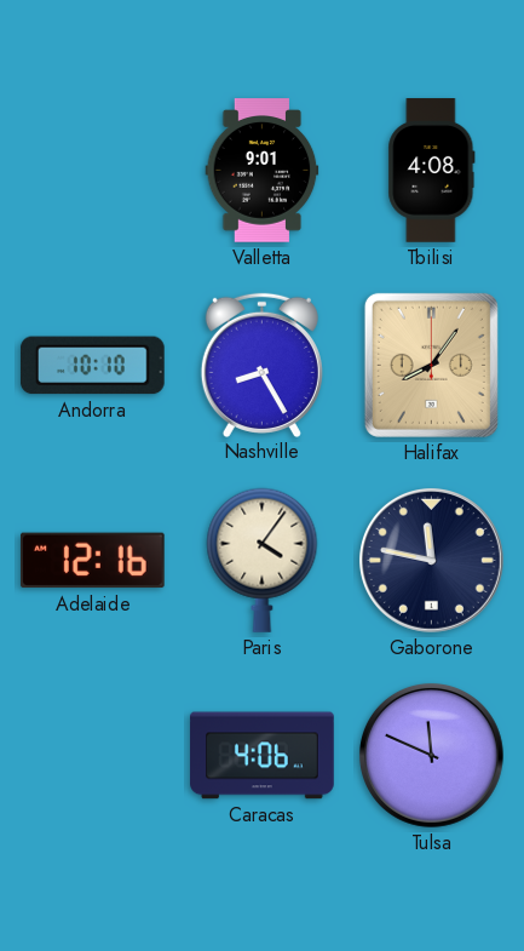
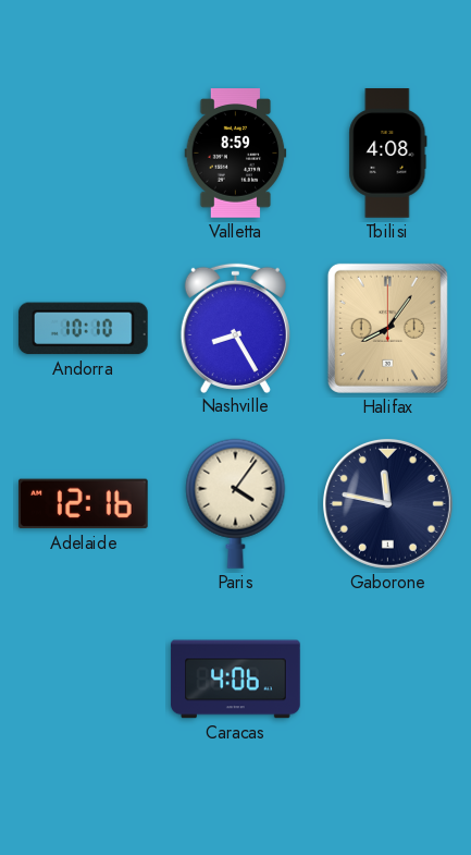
Valletta: 9:01 -> 8:59 (236, 154)
Tulsa: 11:49 -> none (431, 755)
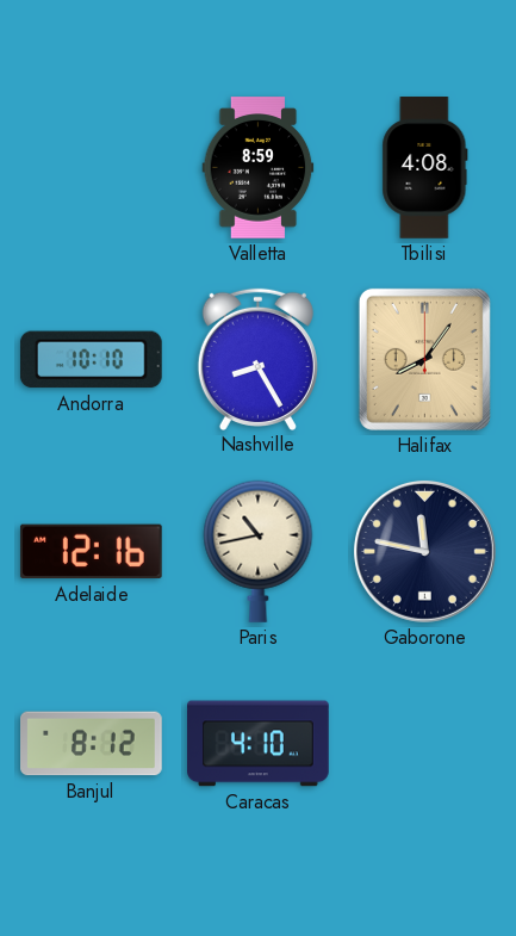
Paris: 4:06 -> 10:43 (259, 551)
Banjul: none -> 8:12 (92, 744)
Caracas: 4:06 -> 4:10 (259, 744)
